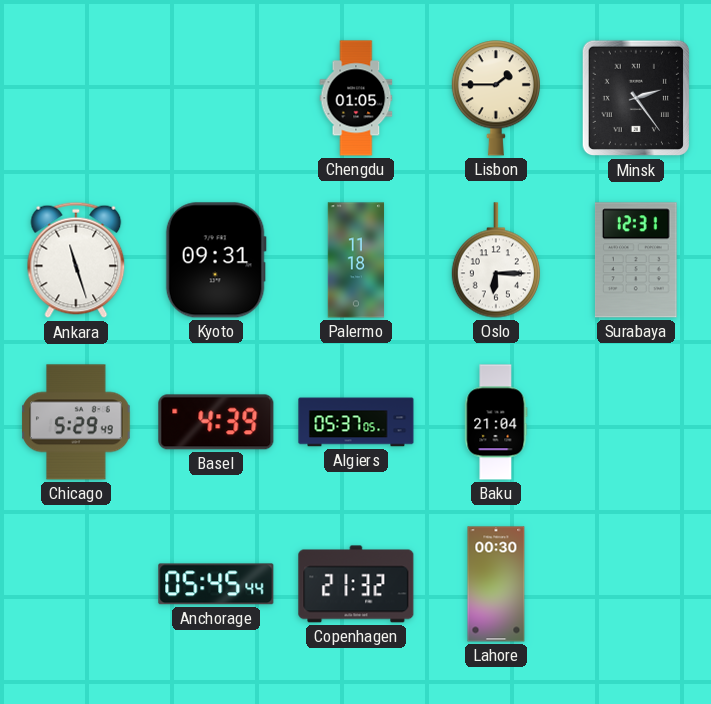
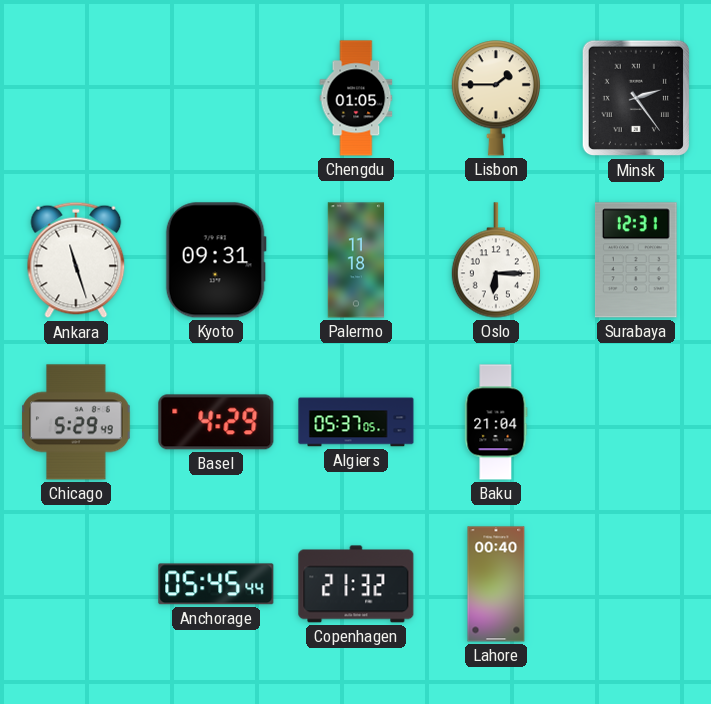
Basel: 4:39 -> 4:29 (216, 422)
Lahore: 00:30 -> 00:40 (496, 584)
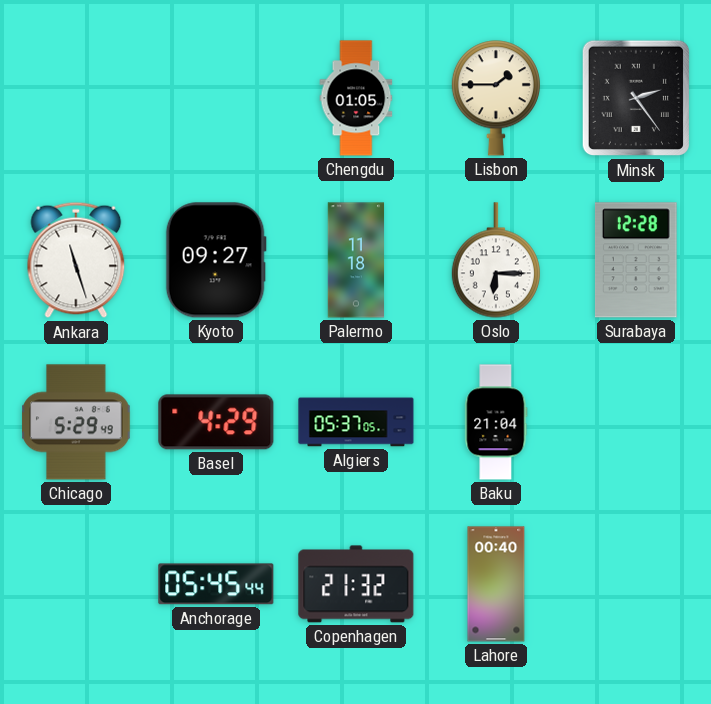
Kyoto: 09:31 -> 09:27 (216, 260)
Surabaya: 12:31 -> 12:28 (636, 260)
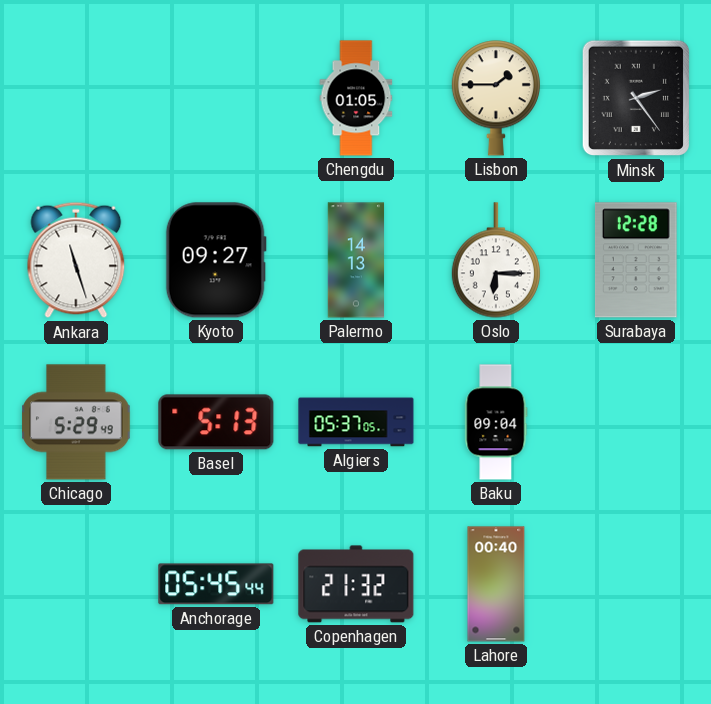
Palermo: 11:18 -> 14:13 (356, 260)
Basel: 4:29 -> 5:13 (216, 422)
Baku: 21:04 -> 09:04 (496, 422)
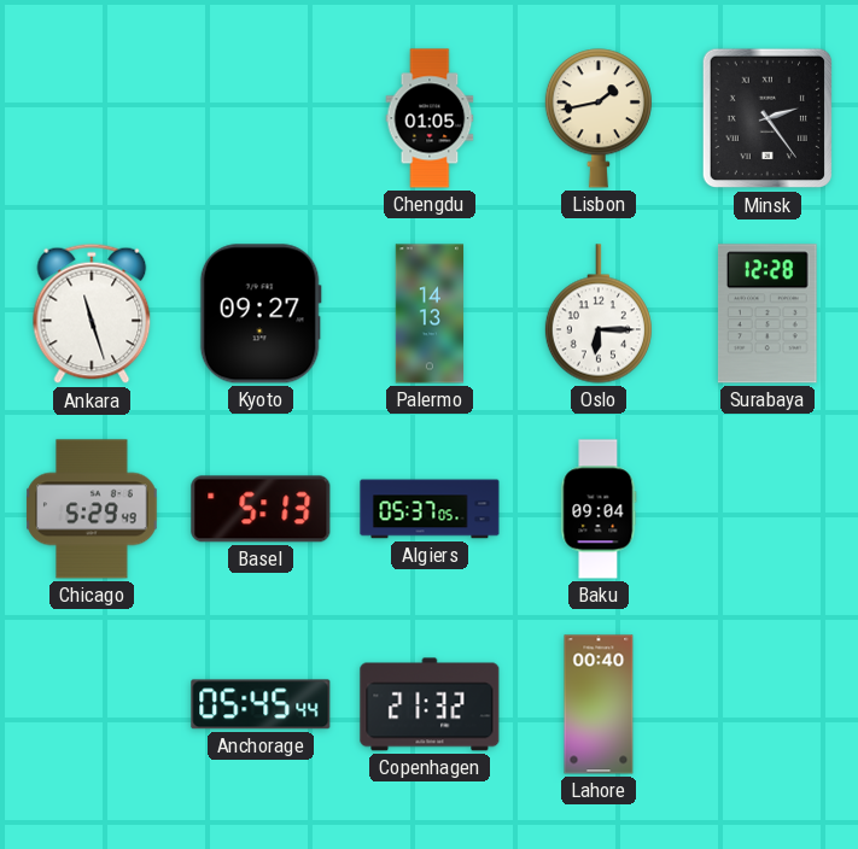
Lisbon: 1:45 -> 1:43 (599, 118)
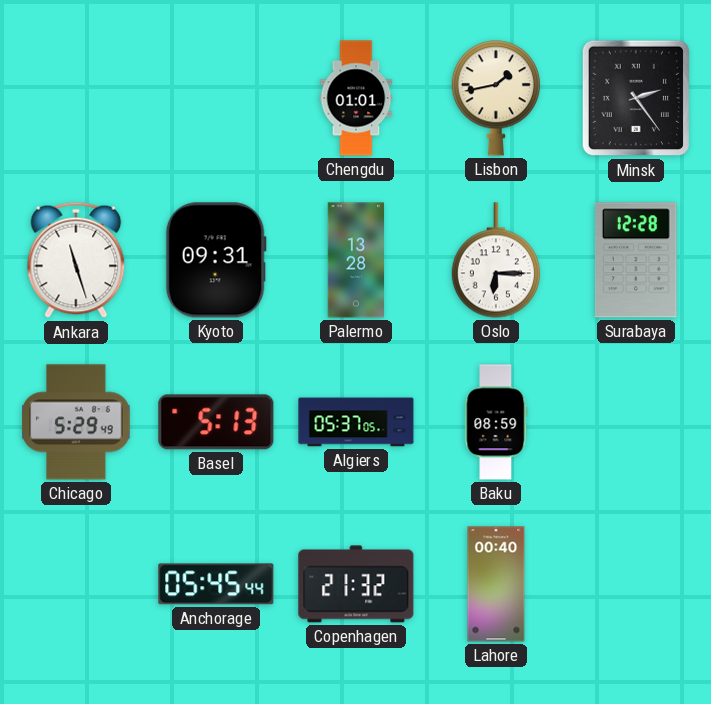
Chengdu: 01:05 -> 01:01 (356, 98)
Kyoto: 09:27 -> 09:31 (216, 260)
Palermo: 14:13 -> 13:28 (356, 260)
Baku: 09:04 -> 08:59 (496, 422)
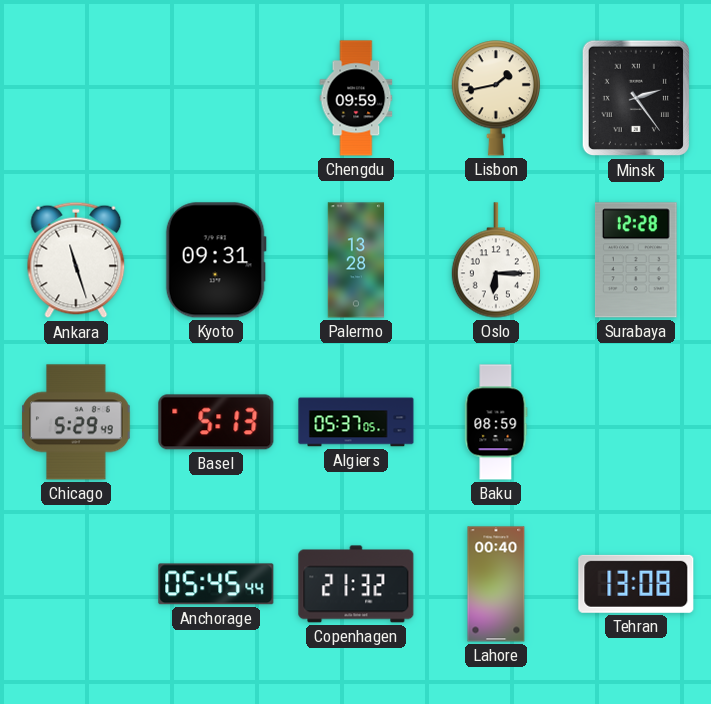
Chengdu: 01:01 -> 09:59 (356, 98)
Tehran: none -> 13:08 (636, 584)
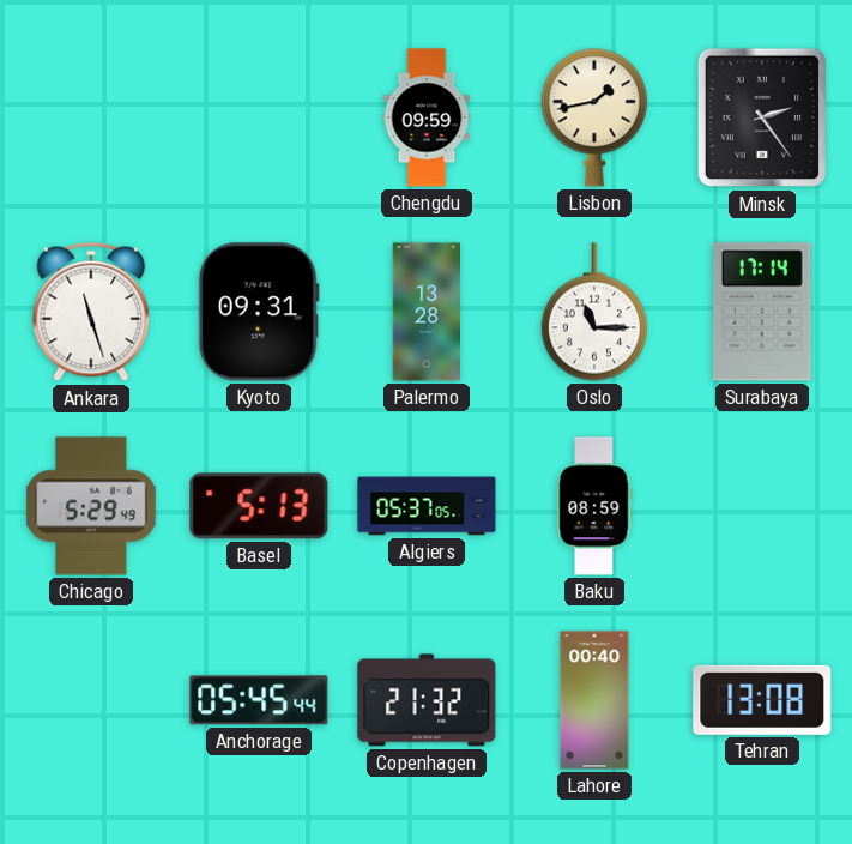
Oslo: 6:15 -> 11:15 (594, 312)
Surabaya: 12:28 -> 17:14 (762, 312)
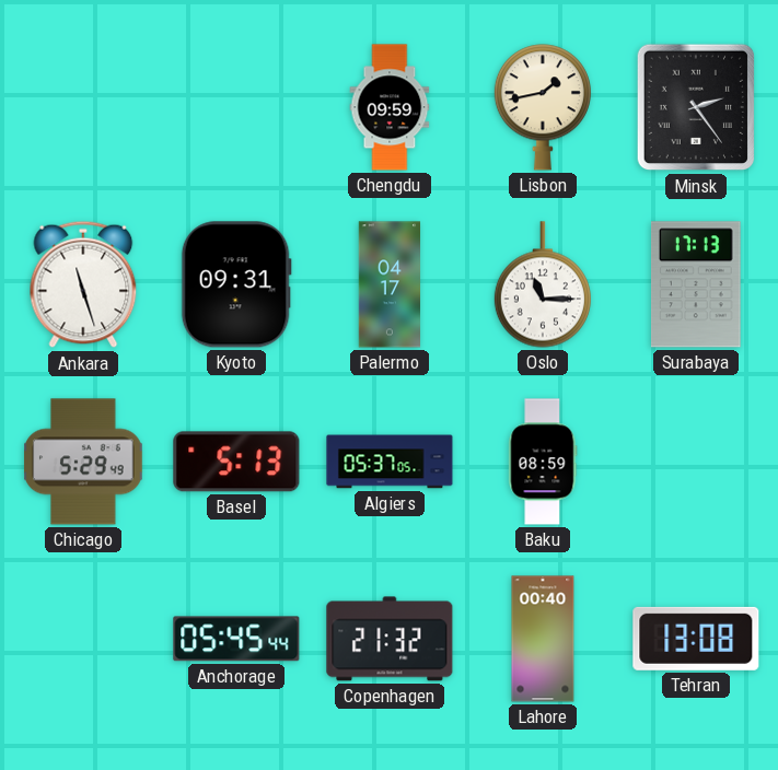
Palermo: 13:28 -> 04:17 (390, 284)
Surabaya: 17:14 -> 17:13 (696, 284)
